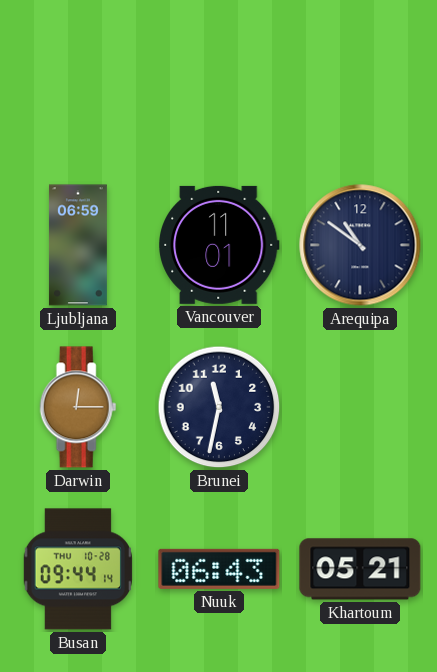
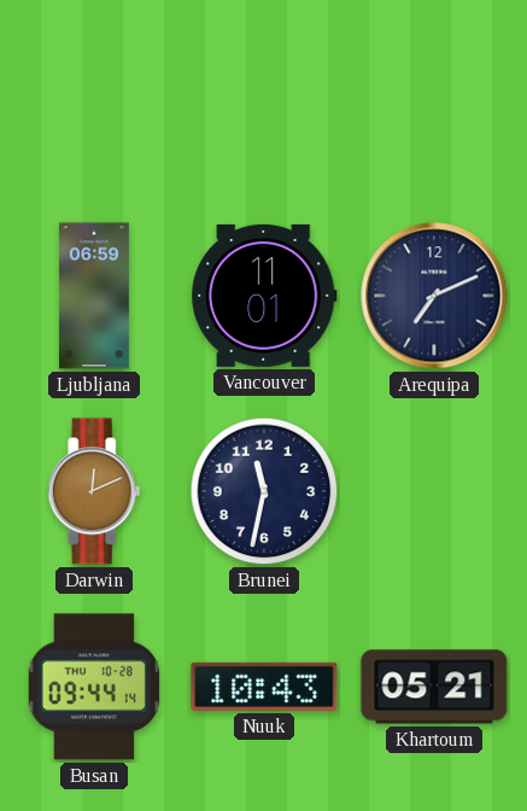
Arequipa: 10:51 -> 7:11 (434, 296)
Darwin: 12:15 -> 12:11 (94, 491)
Nuuk: 06:43 -> 10:43 (264, 687)
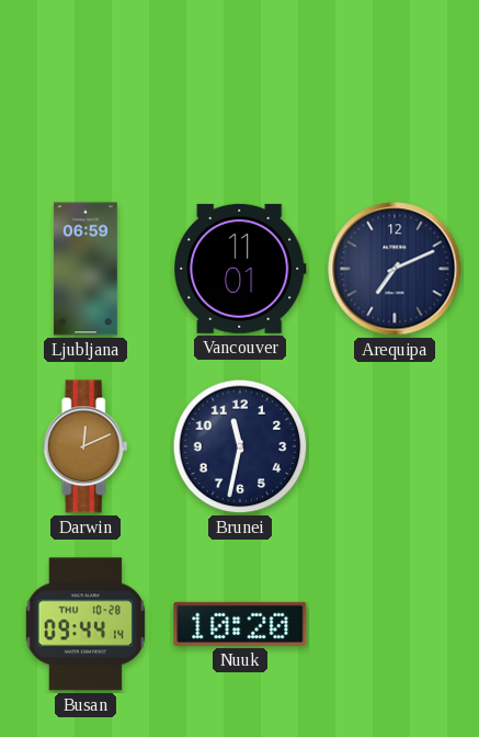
Nuuk: 10:43 -> 10:20 (240, 624)
Khartoum: 05:21 -> none (434, 687)
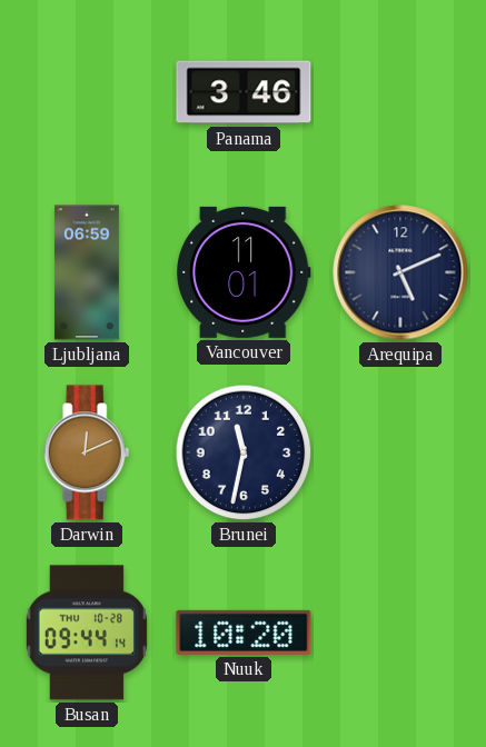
Panama: none -> 3:46 (244, 92)
Arequipa: 7:11 -> 5:11 (400, 272)
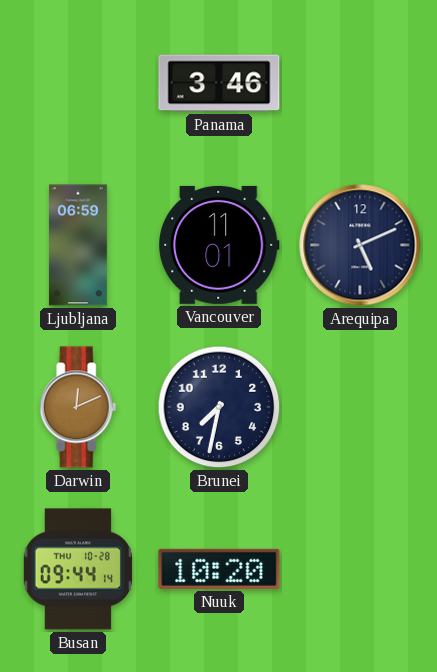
Brunei: 11:32 -> 7:32 (219, 407)
